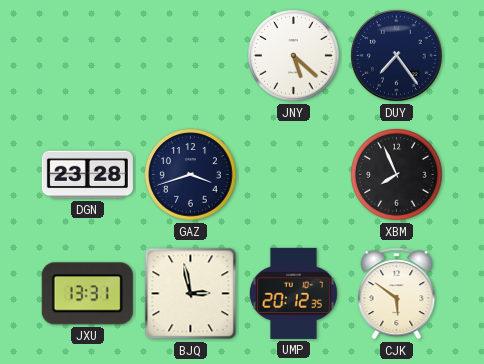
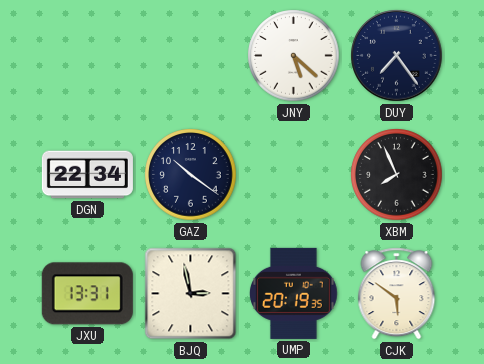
DGN: 23:28 -> 22:34 (87, 175)
GAZ: 3:42 -> 10:21 (191, 175)
UMP: 20:12 -> 20:19 (294, 293)
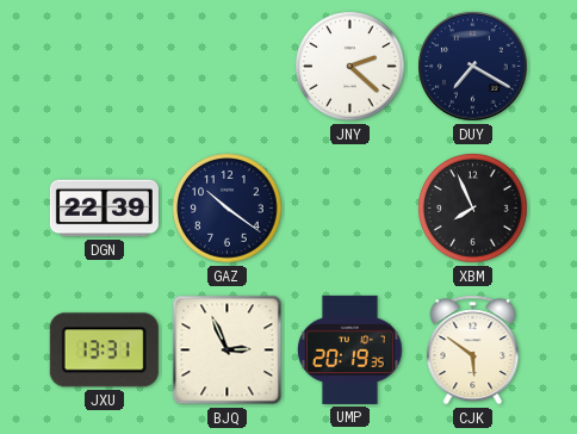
JNY: 5:22 -> 2:22 (350, 67)
DUY: 7:24 -> 7:20 (473, 67)
DGN: 22:34 -> 22:39 (104, 209)
BJQ: 2:58 -> 2:56 (228, 351)
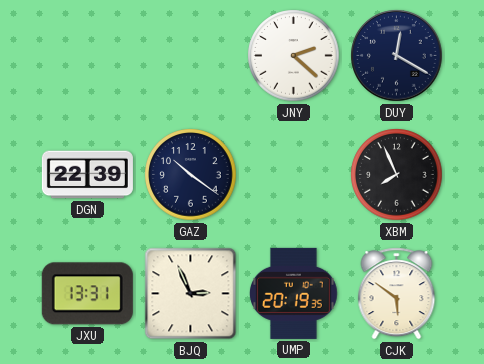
DUY: 7:20 -> 12:20 (397, 56)
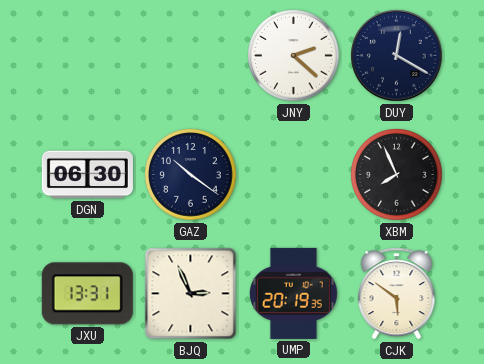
DGN: 22:39 -> 06:30 (87, 175)
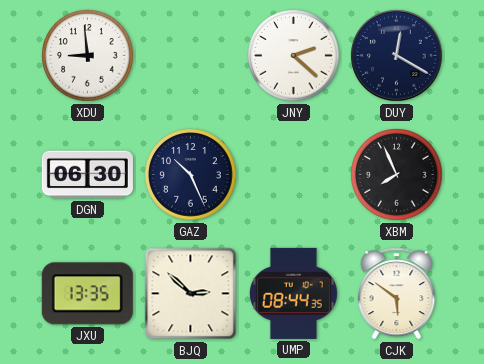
XDU: none -> 8:59 (88, 56)
GAZ: 10:21 -> 10:26 (191, 175)
JXU: 13:31 -> 13:35 (87, 294)
BJQ: 2:56 -> 2:52 (191, 294)
UMP: 20:19 -> 08:44 (294, 293)
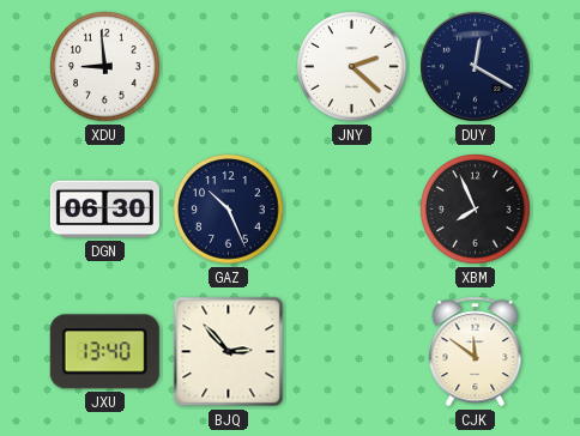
JXU: 13:35 -> 13:40 (104, 352)
BJQ: 2:52 -> 2:53 (229, 352)
UMP: 08:44 -> none (294, 293)
CJK: 5:51 -> 11:51 (476, 352)
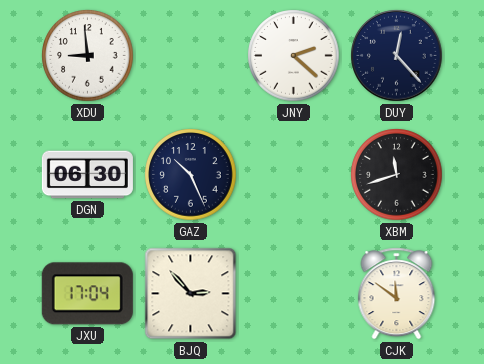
DUY: 12:20 -> 12:23 (397, 56)
XBM: 7:56 -> 11:42 (397, 175)
JXU: 13:40 -> 17:04 (87, 294)
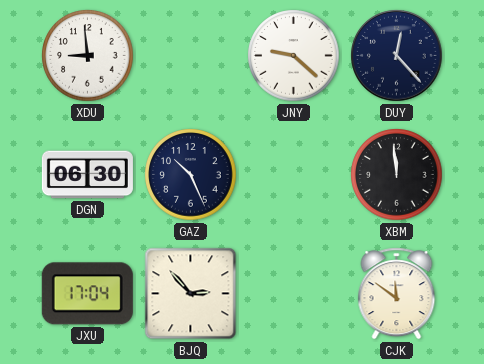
JNY: 2:22 -> 9:22 (294, 56)
XBM: 11:42 -> 11:59 (397, 175)
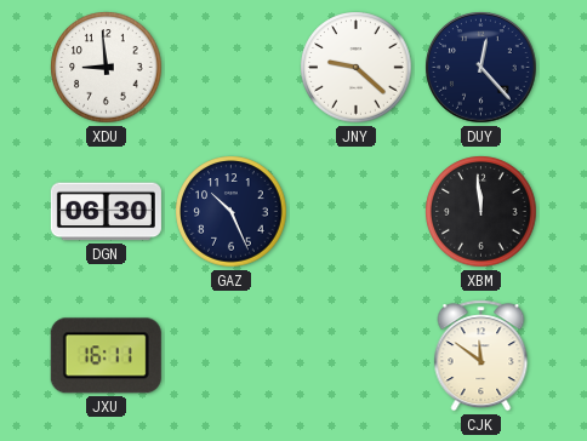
JXU: 17:04 -> 16:11 (106, 356)
BJQ: 2:53 -> none (191, 294)
